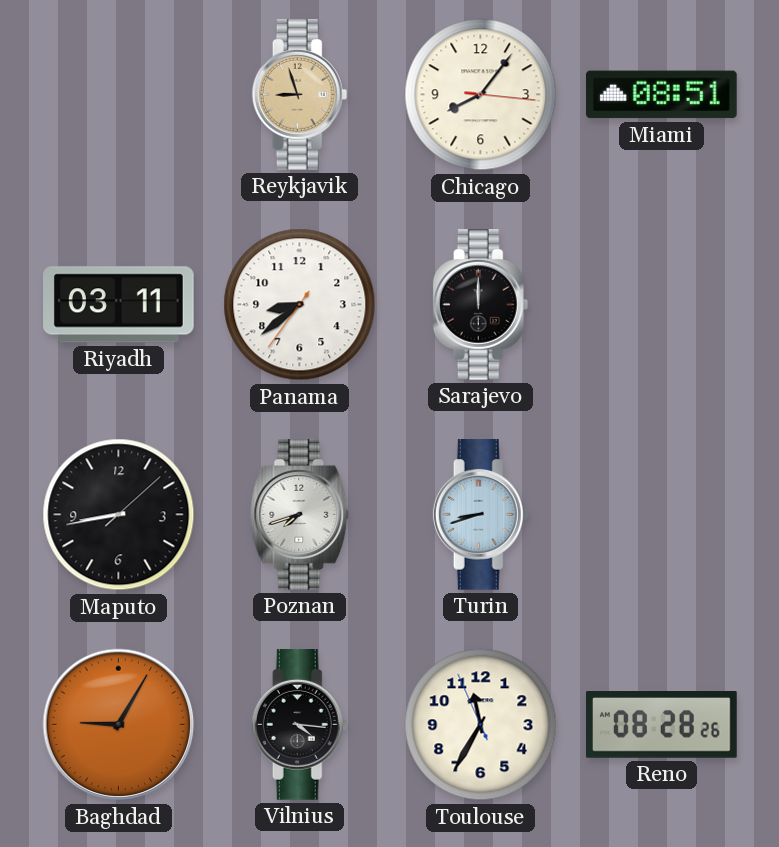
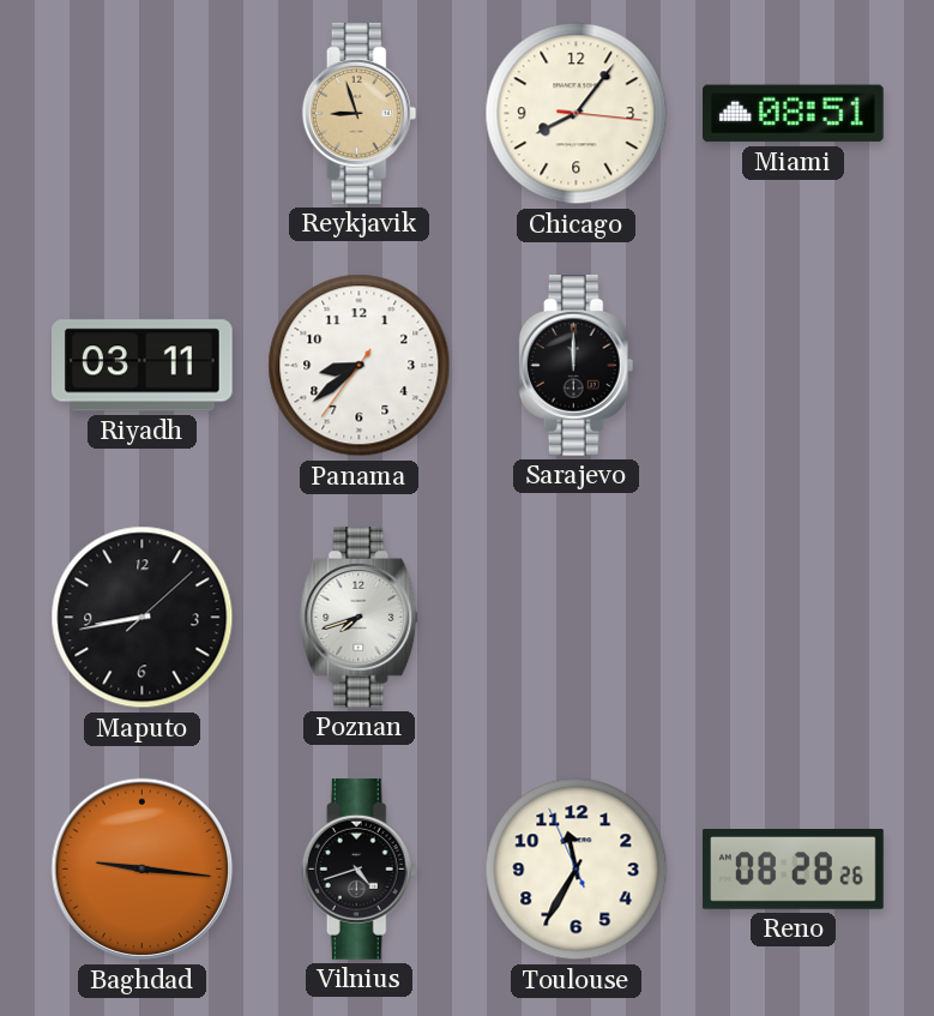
Turin: 8:42 -> none (481, 515)
Baghdad: 9:05 -> 9:16 (143, 870)
Vilnius: 4:16 -> 4:42 (360, 870)
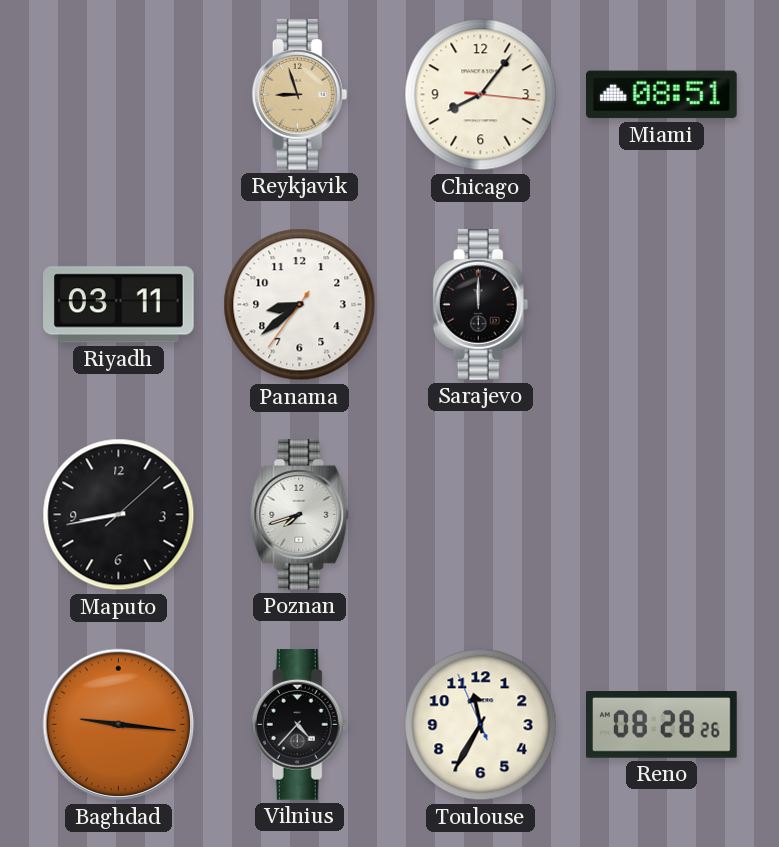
Vilnius: 4:42 -> 4:37 (300, 725)
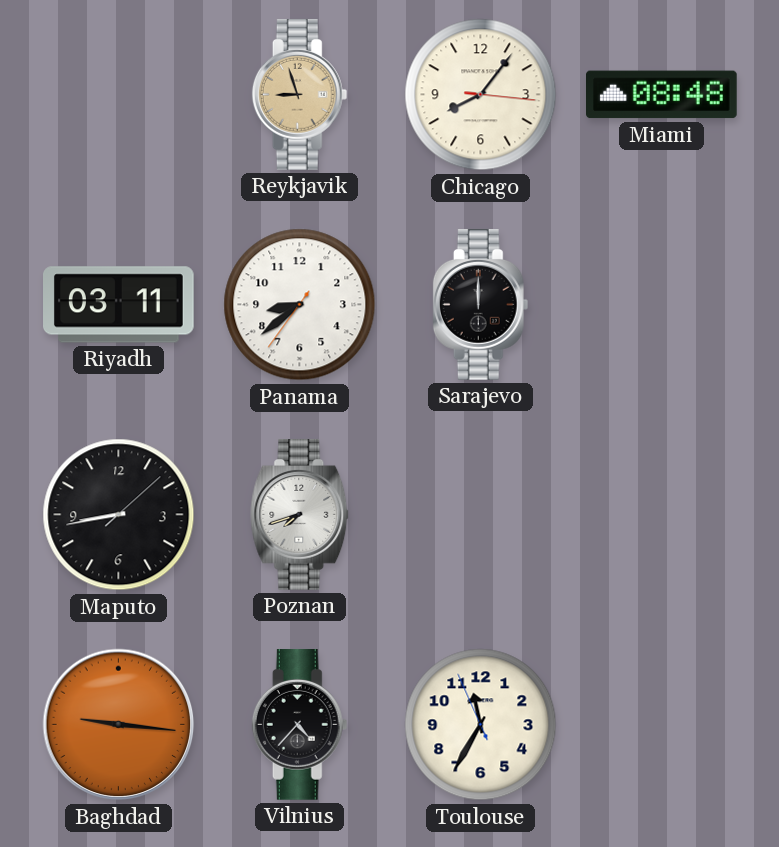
Miami: 08:51 -> 08:48 (662, 95)
Reno: 08:28 -> none (662, 725)
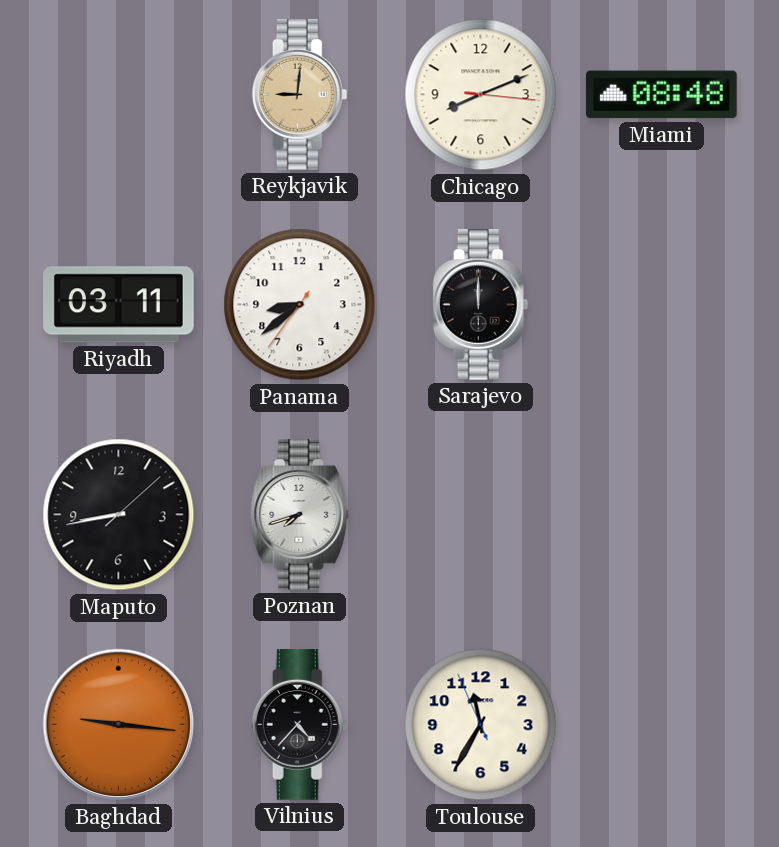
Reykjavik: 8:57 -> 9:01 (300, 95)
Chicago: 8:06 -> 8:11 (481, 95)
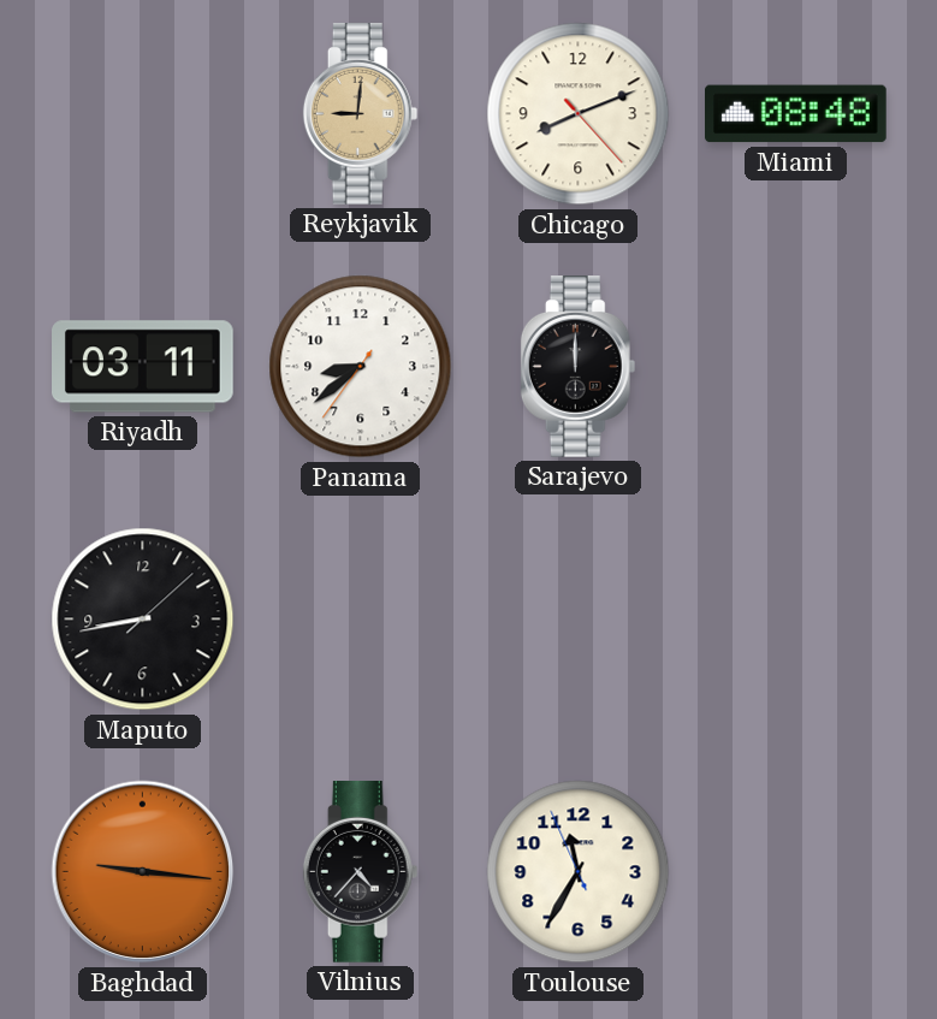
Chicago: 8:11:16 -> 8:11:23 (579, 114)
Poznan: 7:42 -> none (300, 515)
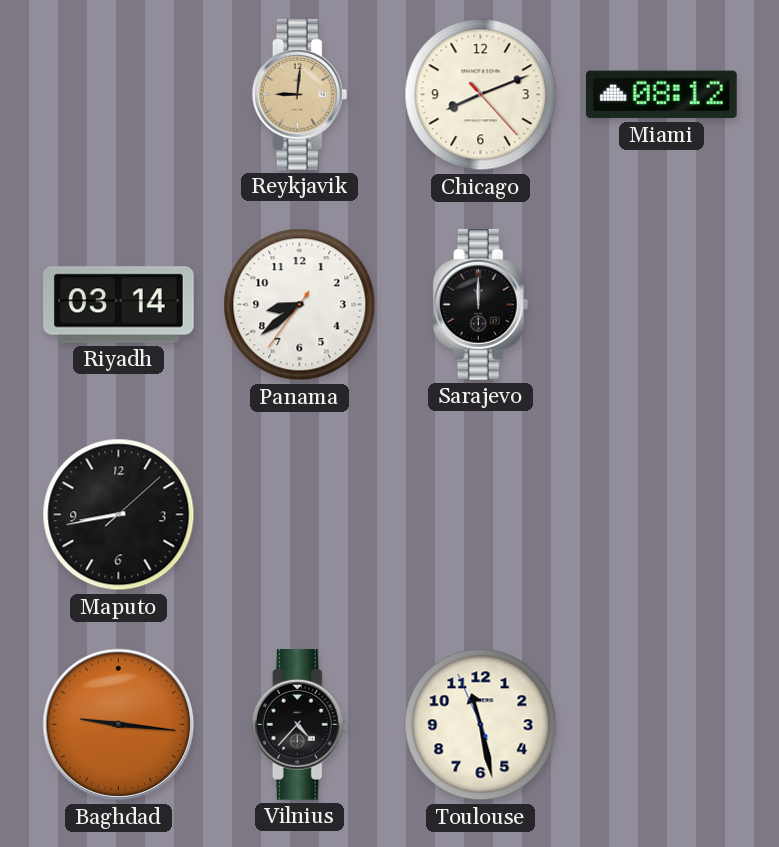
Miami: 08:48 -> 08:12 (662, 95)
Riyadh: 03:11 -> 03:14 (119, 305)
Toulouse: 11:34 -> 11:27 (481, 725)
